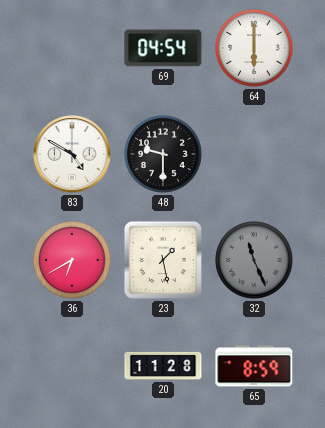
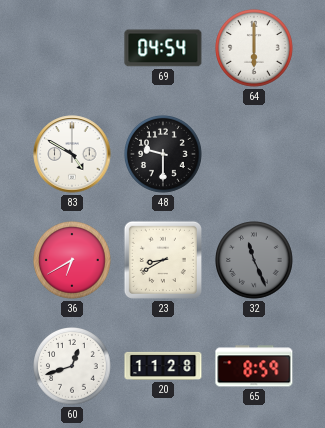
23: 1:28 -> 8:40 (163, 260)
60: none -> 12:42 (73, 367)
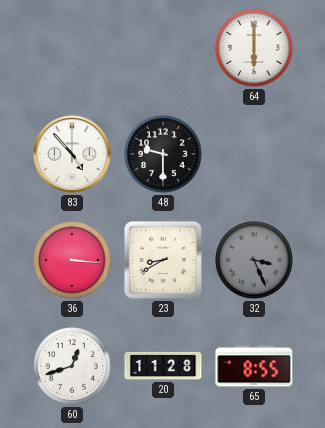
69: 04:54 -> none (163, 48)
83: 4:50 -> 4:53 (72, 154)
36: 6:40 -> 3:16 (73, 261)
32: 11:26 -> 3:26 (255, 261)
65: 8:59 -> 8:55 (254, 366)
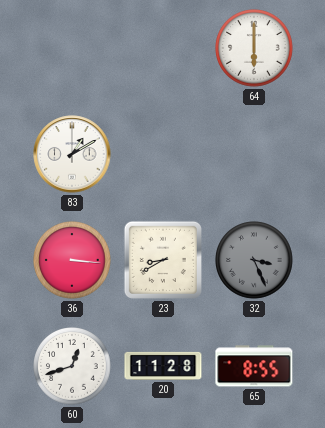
83: 4:53 -> 1:10 (72, 154)
48: 9:30 -> none (164, 155)
